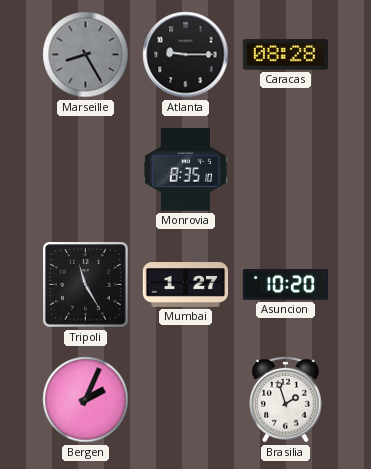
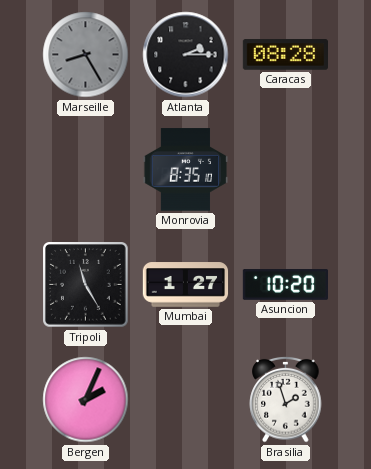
Atlanta: 9:15 -> 2:15 (186, 55)
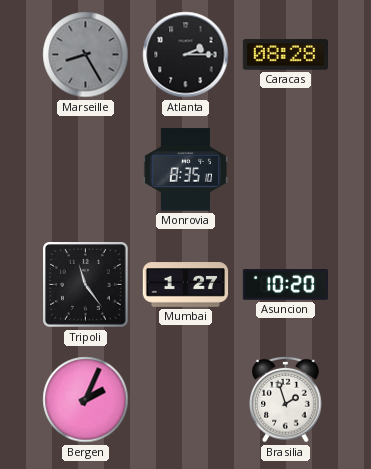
Tripoli: 11:25 -> 11:24 (86, 285)
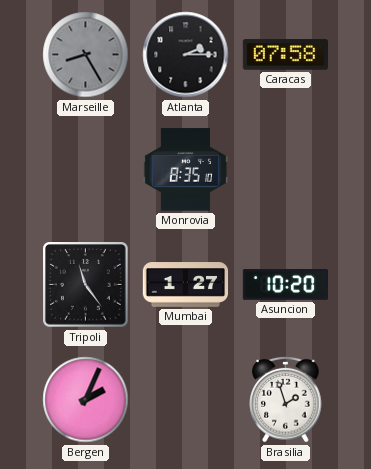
Caracas: 08:28 -> 07:58 (285, 55)
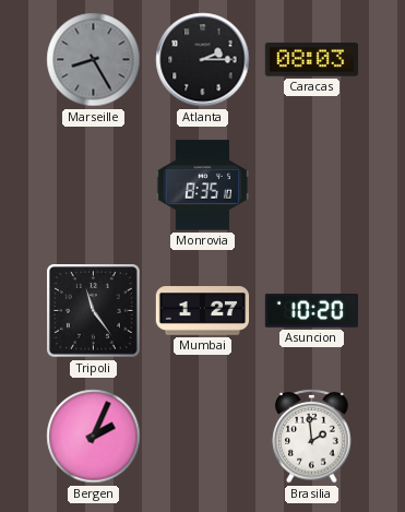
Caracas: 07:58 -> 08:03 (311, 60)
Brasilia: 1:57 -> 1:59 (312, 436)
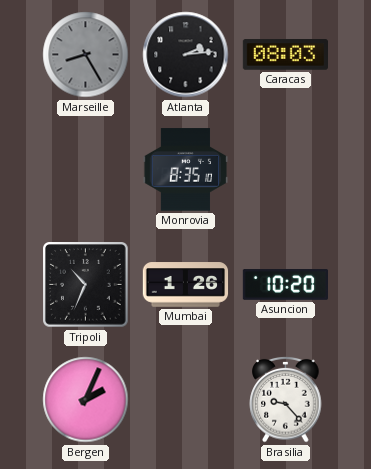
Atlanta: 2:15 -> 2:14 (186, 55)
Tripoli: 11:24 -> 10:34 (86, 285)
Mumbai: 1:27 -> 1:26 (186, 285)
Brasilia: 1:59 -> 9:23 (286, 399)
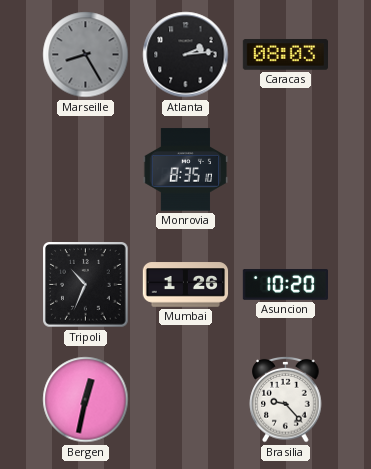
Bergen: 2:04 -> 12:32 (86, 400)
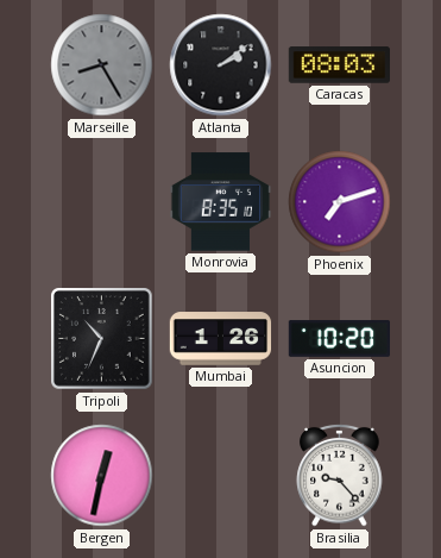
Atlanta: 2:14 -> 2:09 (221, 65)
Phoenix: none -> 7:12 (340, 202)
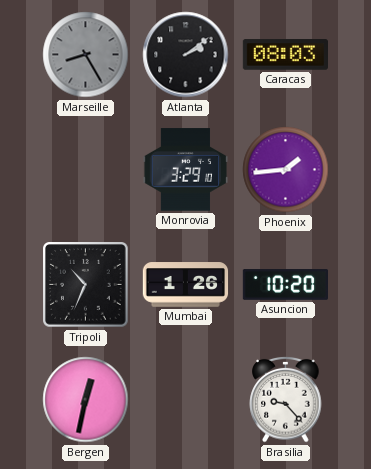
Monrovia: 8:35 -> 3:29 (185, 170)
Phoenix: 7:12 -> 1:44 (286, 170)
